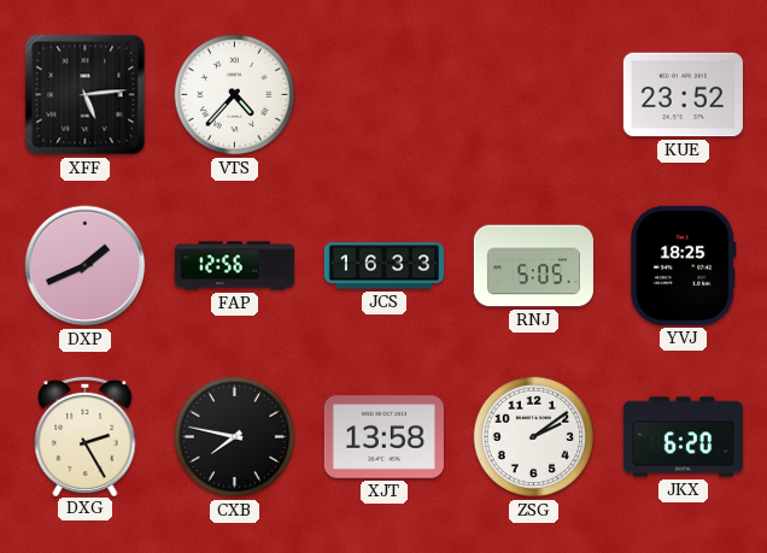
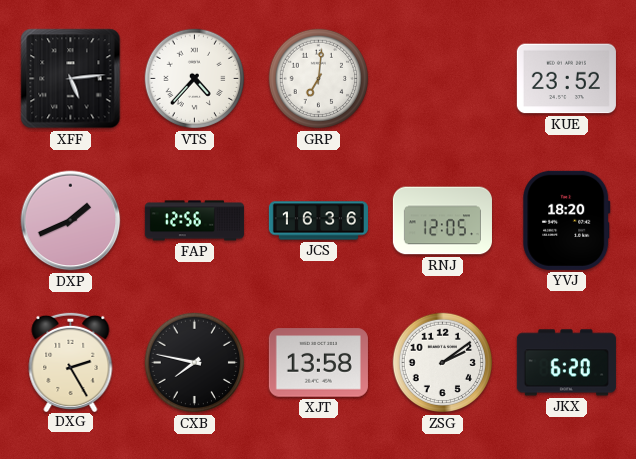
GRP: none -> 7:01 (319, 79)
JCS: 16:33 -> 16:36 (318, 221)
RNJ: 5:05 -> 12:05 (442, 221)
YVJ: 18:25 -> 18:20 (567, 220)
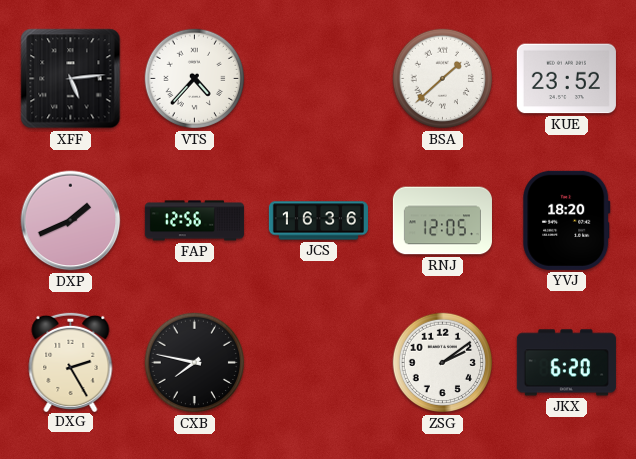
GRP: 7:01 -> none (319, 79)
BSA: none -> 1:38 (443, 79)
XJT: 13:58 -> none (318, 363)
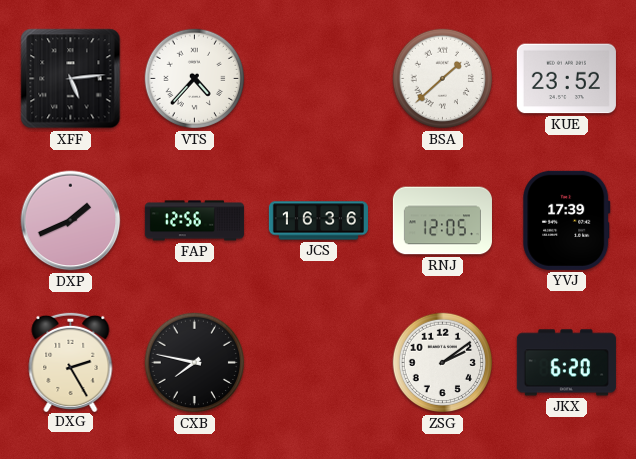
YVJ: 18:20 -> 17:39 (567, 220)
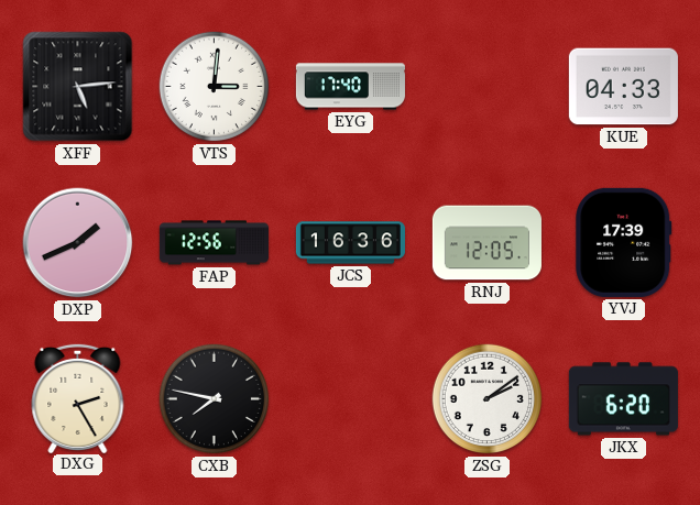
VTS: 4:37 -> 3:01 (215, 87)
EYG: none -> 17:40 (350, 87)
BSA: 1:38 -> none (443, 79)
KUE: 23:52 -> 04:33 (623, 87)
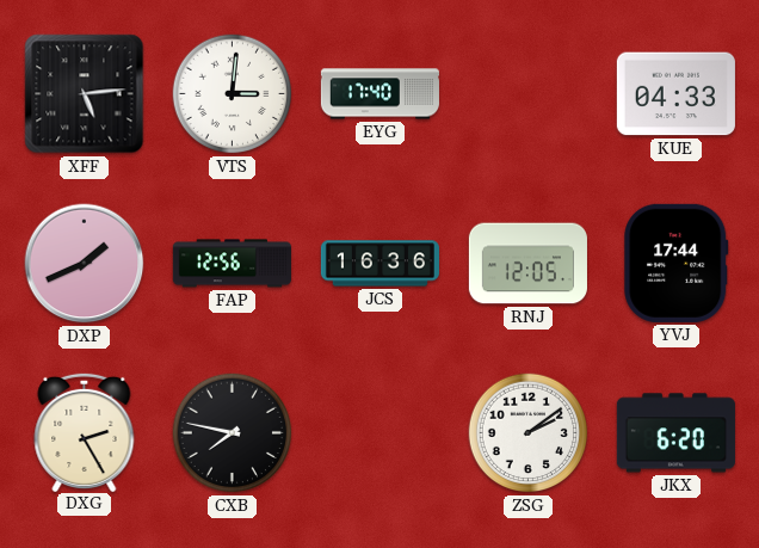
YVJ: 17:39 -> 17:44 (677, 263)
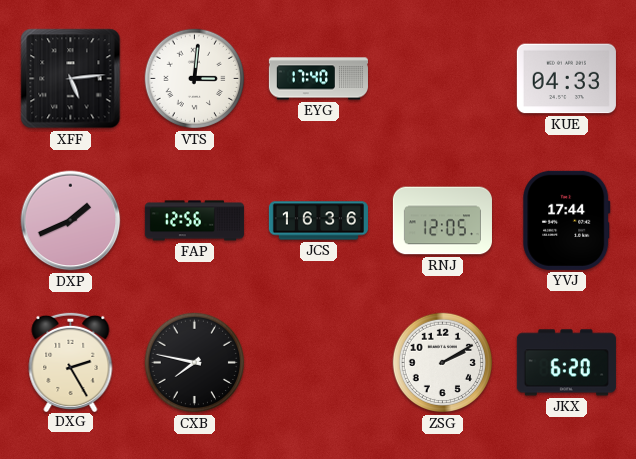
ZSG: 2:09 -> 2:10 (443, 363)
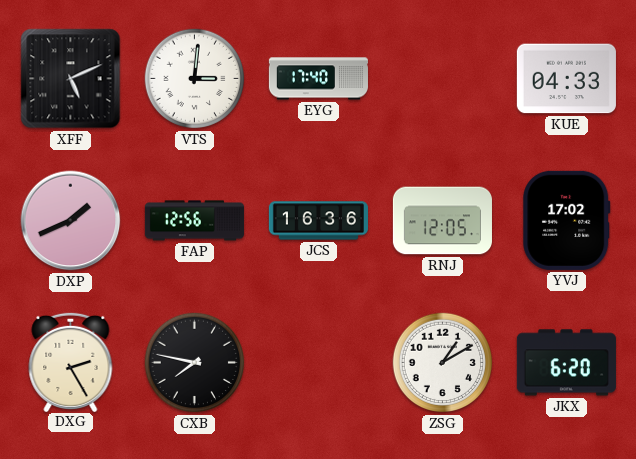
XFF: 5:14 -> 5:11 (71, 79)
YVJ: 17:44 -> 17:02 (567, 220)
ZSG: 2:10 -> 1:10 (443, 363)
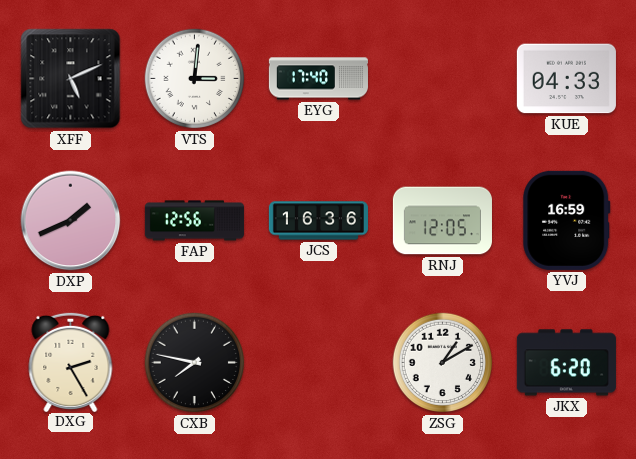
YVJ: 17:02 -> 16:59 (567, 220)
